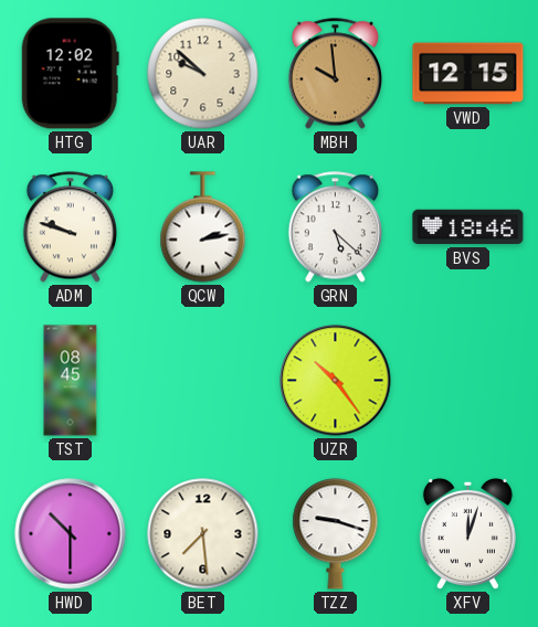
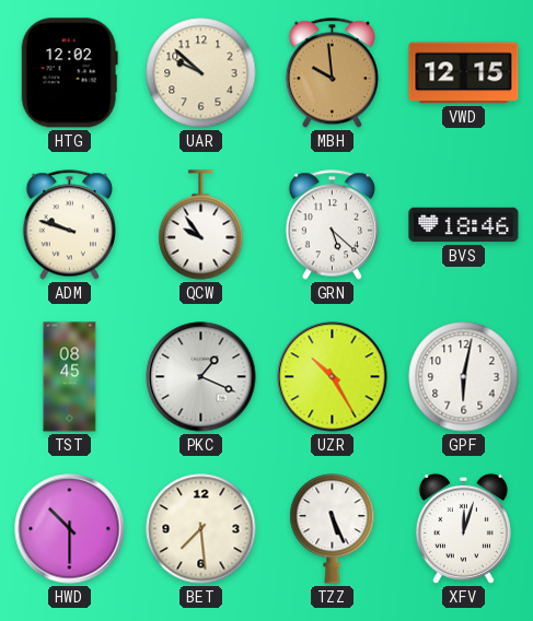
QCW: 2:13 -> 9:54 (201, 225)
PKC: none -> 1:19 (201, 377)
UZR: 10:24 -> 10:25 (333, 377)
GPF: none -> 6:02 (464, 377)
TZZ: 9:18 -> 5:26 (333, 529)
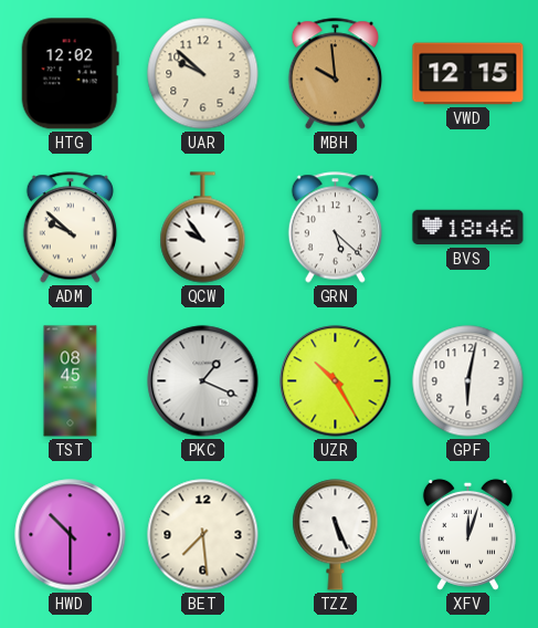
ADM: 9:48 -> 9:52 (70, 228)
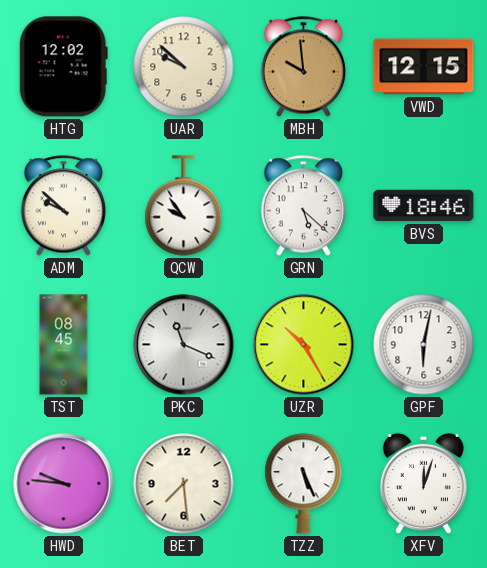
PKC: 1:19 -> 11:19 (184, 345)
HWD: 10:30 -> 9:46 (64, 484)
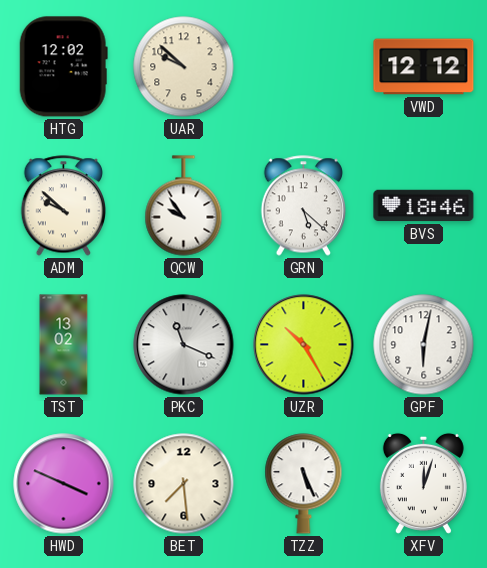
MBH: 9:59 -> none (303, 67)
VWD: 12:15 -> 12:12 (424, 67)
TST: 08:45 -> 13:02 (64, 345)
HWD: 9:46 -> 3:49 (64, 484)
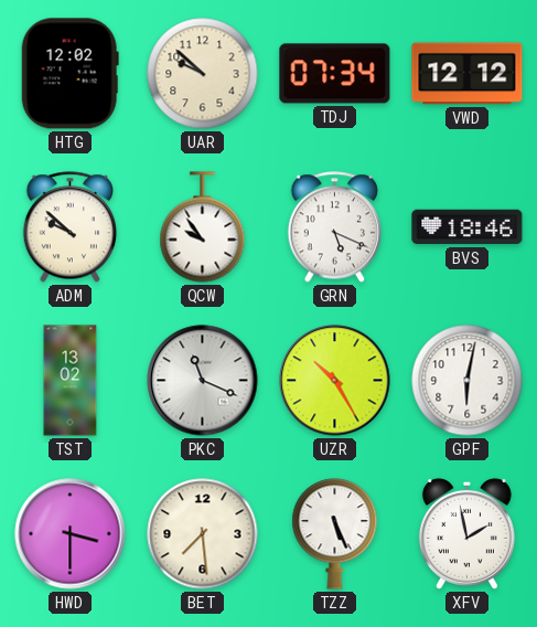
TDJ: none -> 07:34 (335, 74)
GRN: 5:22 -> 5:19 (334, 227)
HWD: 3:49 -> 3:30 (71, 534)
XFV: 12:03 -> 1:58 (466, 533)
